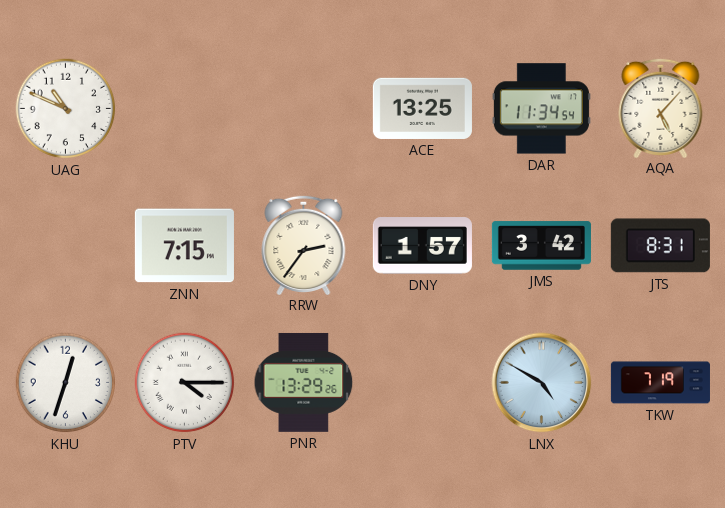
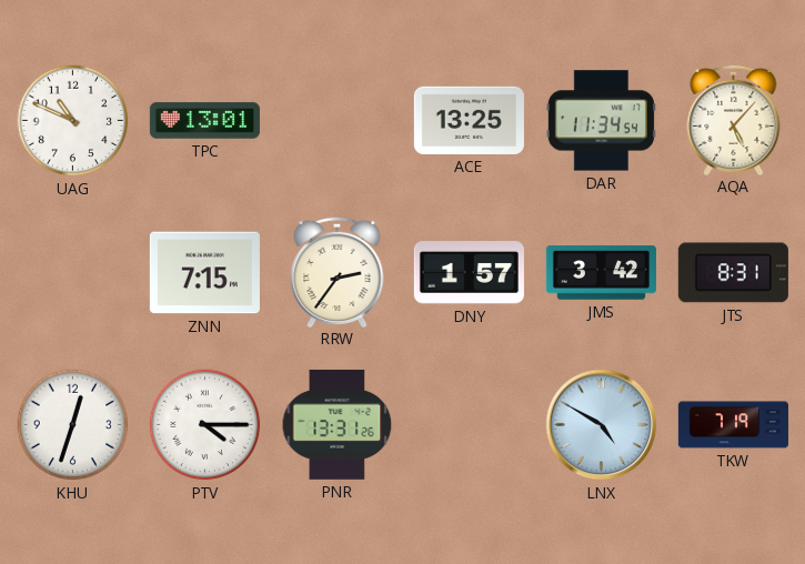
TPC: none -> 13:01 (204, 121)
PNR: 13:29 -> 13:31 (338, 424)
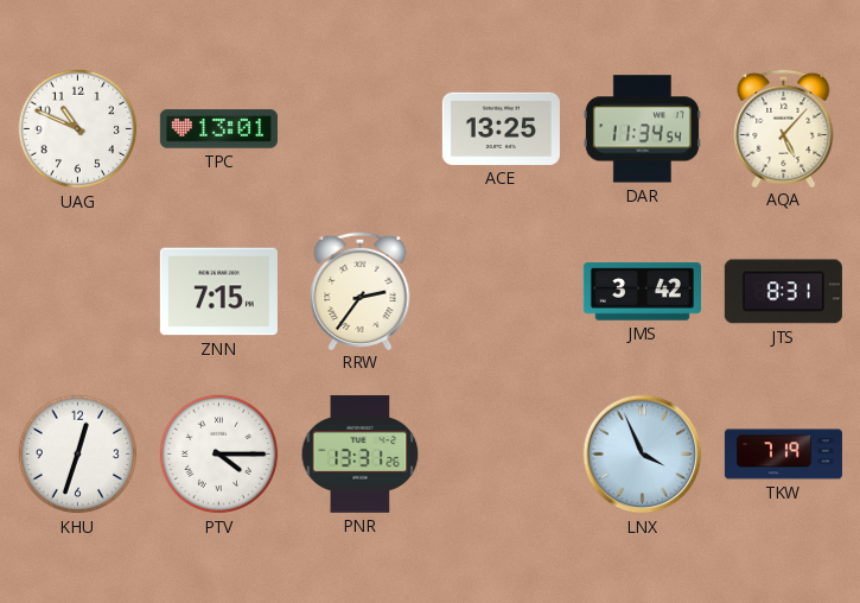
DNY: 1:57 -> none (469, 273)
LNX: 4:50 -> 3:56 (643, 455)
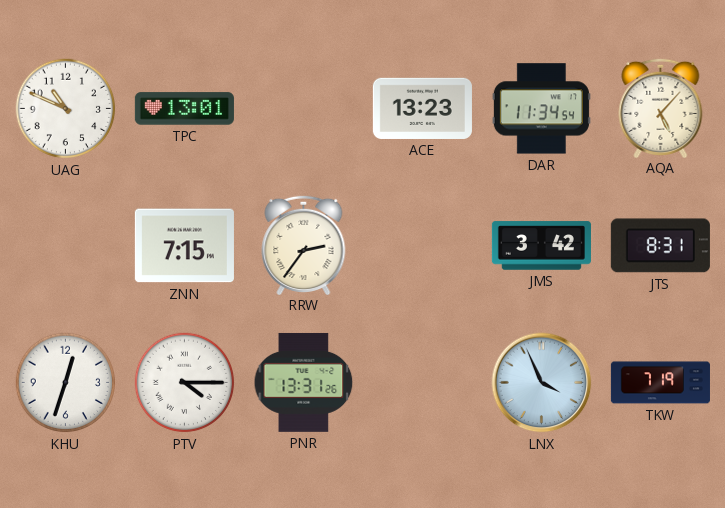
ACE: 13:25 -> 13:23 (422, 108)
